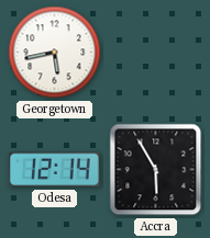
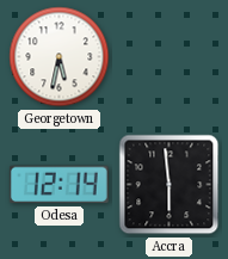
Georgetown: 5:43 -> 5:32 (60, 57)
Accra: 5:55 -> 5:59 (170, 185)
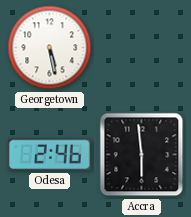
Georgetown: 5:32 -> 5:28 (50, 48)
Odesa: 12:14 -> 2:46 (49, 155)
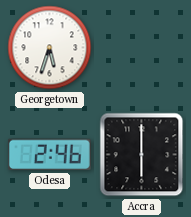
Georgetown: 5:28 -> 5:33 (50, 48)
Accra: 5:59 -> 6:00 (142, 155)
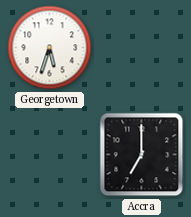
Odesa: 2:46 -> none (49, 155)
Accra: 6:00 -> 7:00 (142, 155)
